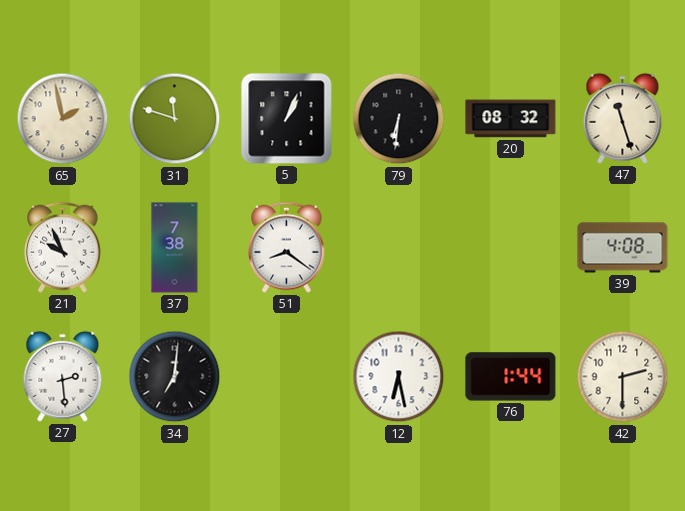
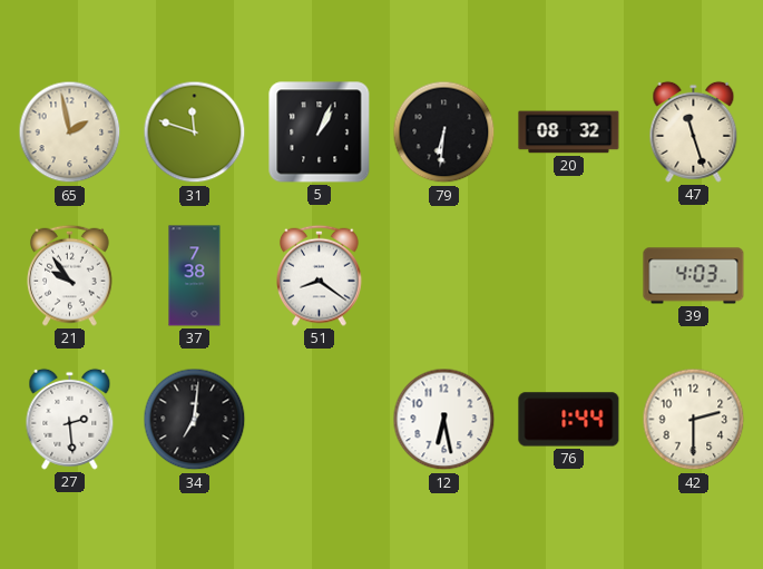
21: 9:56 -> 9:54 (70, 275)
39: 4:08 -> 4:03 (694, 276)
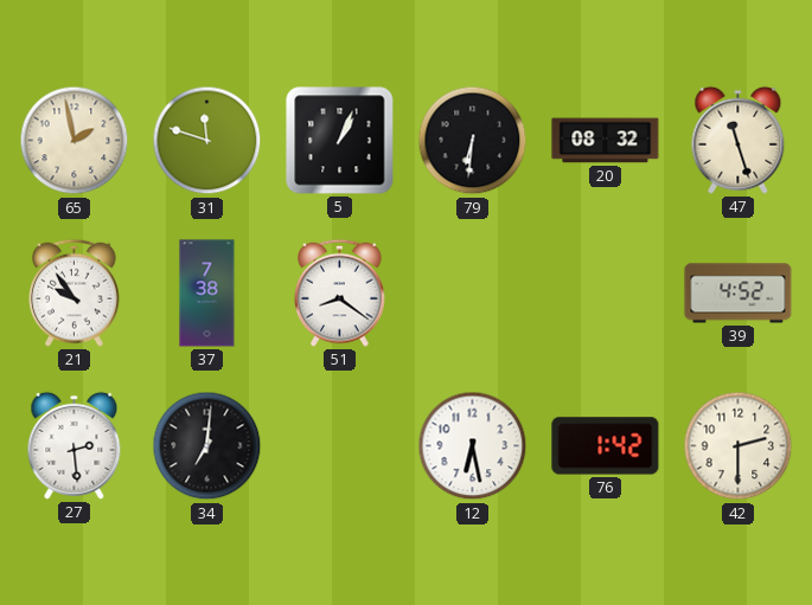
39: 4:03 -> 4:52 (739, 294)
76: 1:44 -> 1:42 (606, 446)
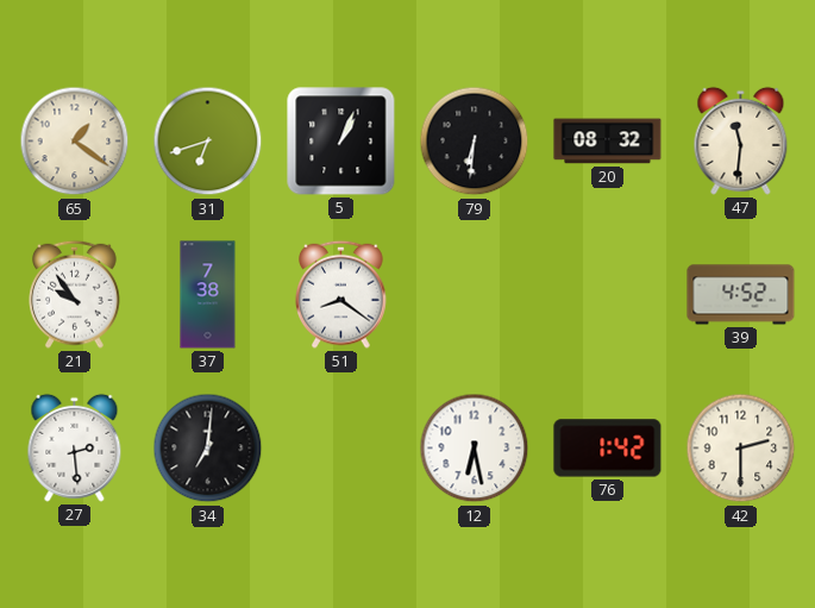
65: 1:58 -> 1:21 (75, 142)
31: 11:48 -> 6:42 (208, 142)
47: 11:27 -> 11:31 (741, 140)
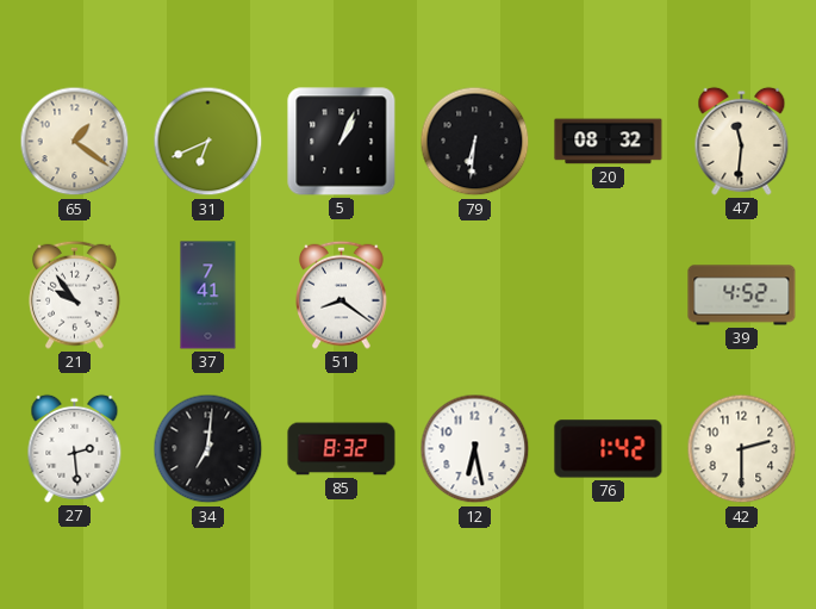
31: 6:42 -> 6:41 (208, 142)
37: 7:38 -> 7:41 (208, 296)
85: none -> 8:32 (342, 449)
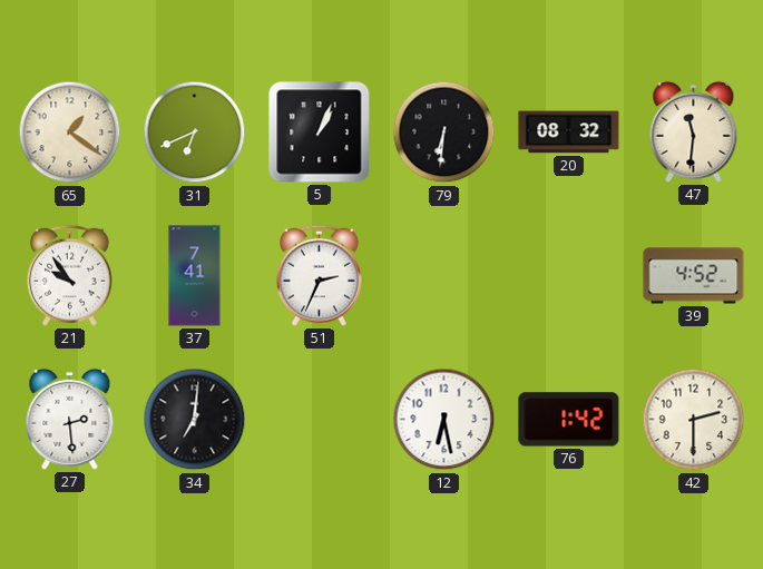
51: 8:21 -> 2:34 (320, 275)
85: 8:32 -> none (342, 449)
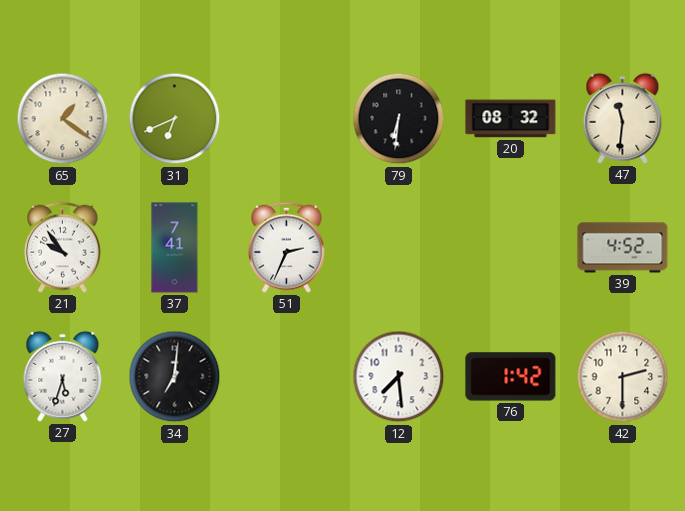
5: 1:04 -> none (320, 133)
27: 2:29 -> 5:33 (63, 376)
12: 6:28 -> 7:29 (399, 377)
